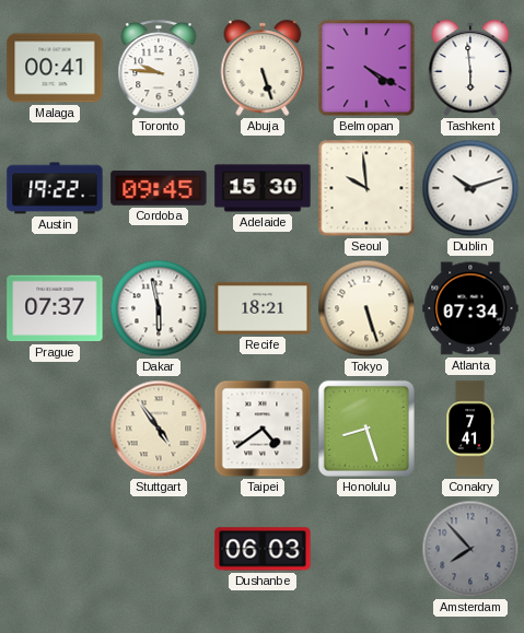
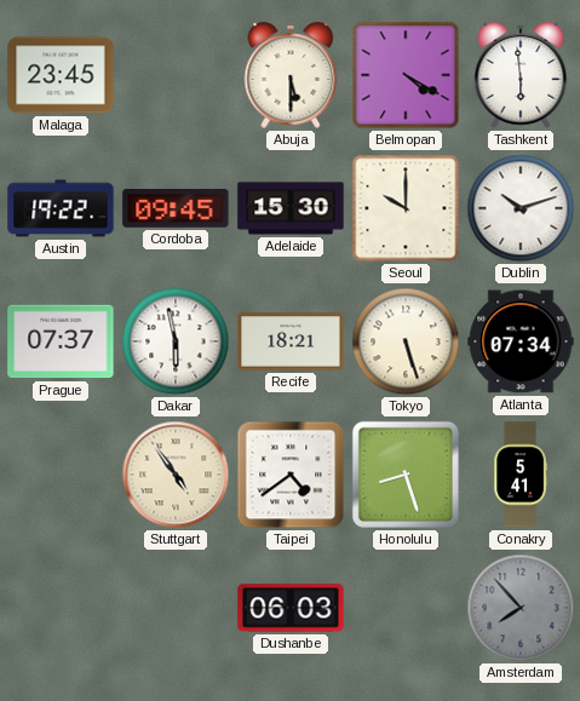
Malaga: 00:41 -> 23:45 (61, 75)
Toronto: 9:46 -> none (159, 69)
Abuja: 5:27 -> 5:30 (291, 75)
Seoul: 9:59 -> 10:00 (406, 208)
Conakry: 7:41 -> 5:41 (519, 475)
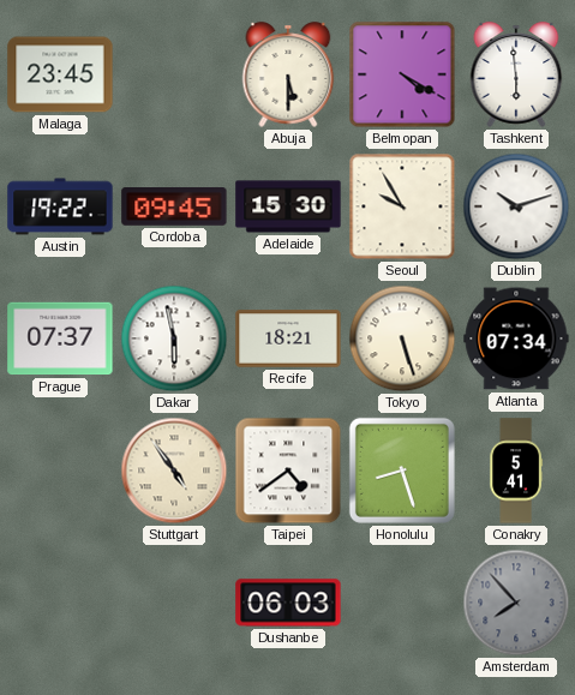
Seoul: 10:00 -> 9:55 (402, 206)
